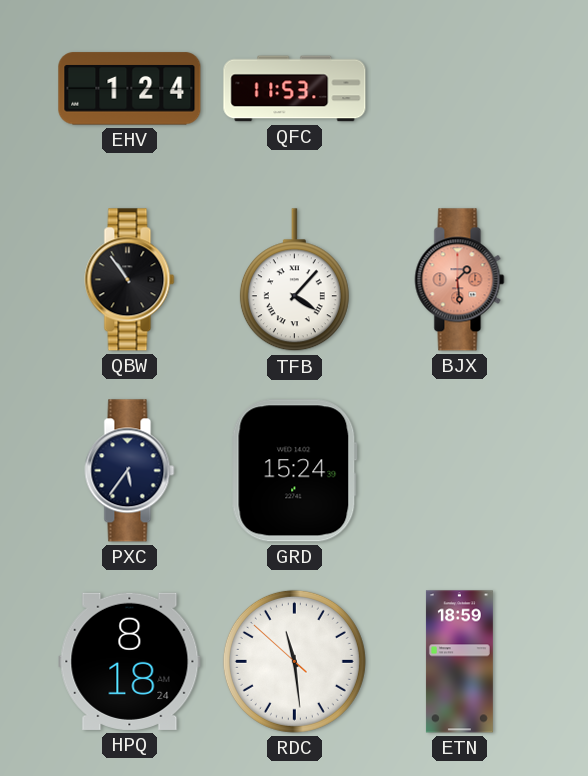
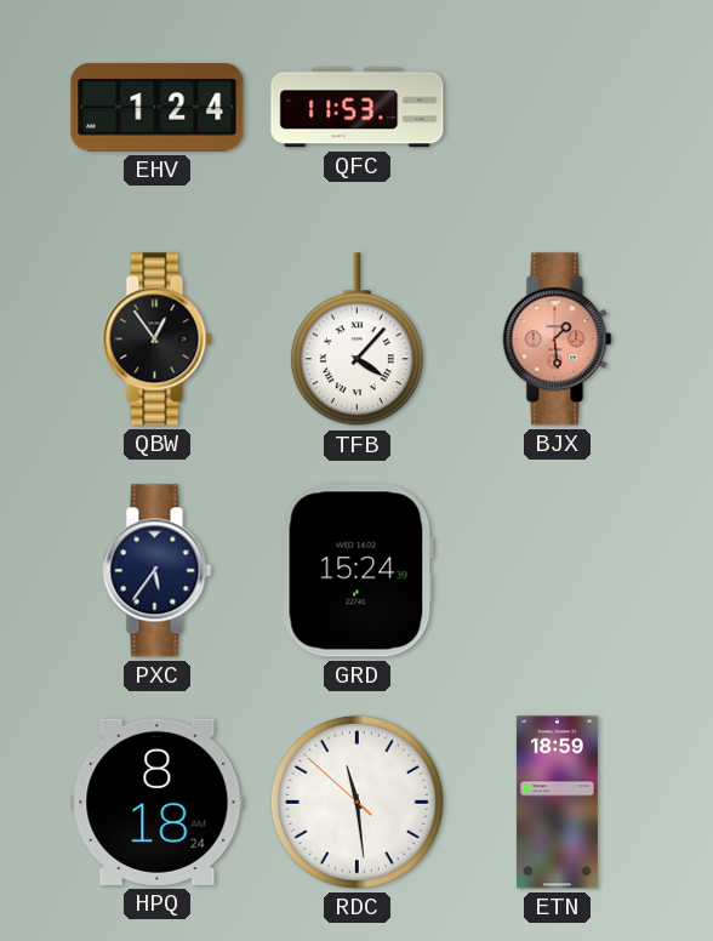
QBW: 10:54 -> 12:54 (158, 340)
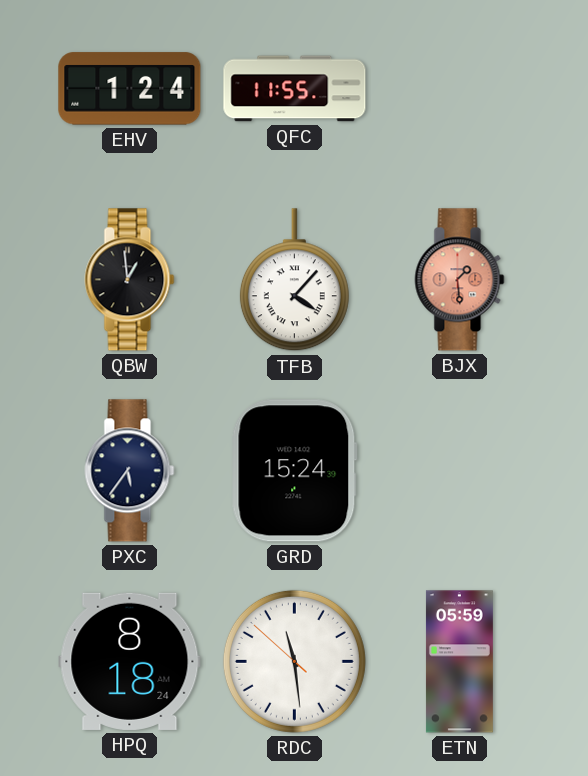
QFC: 11:53 -> 11:55 (295, 89)
QBW: 12:54 -> 12:59 (130, 280)
ETN: 18:59 -> 05:59 (459, 662)
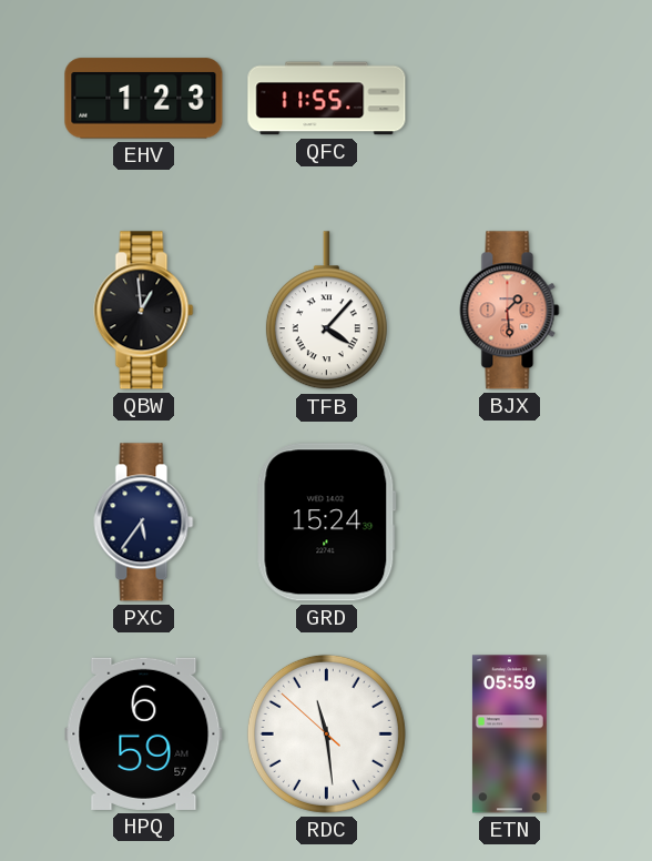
EHV: 1:24 -> 1:23 (144, 99)
HPQ: 8:18 -> 6:59 (144, 733)
